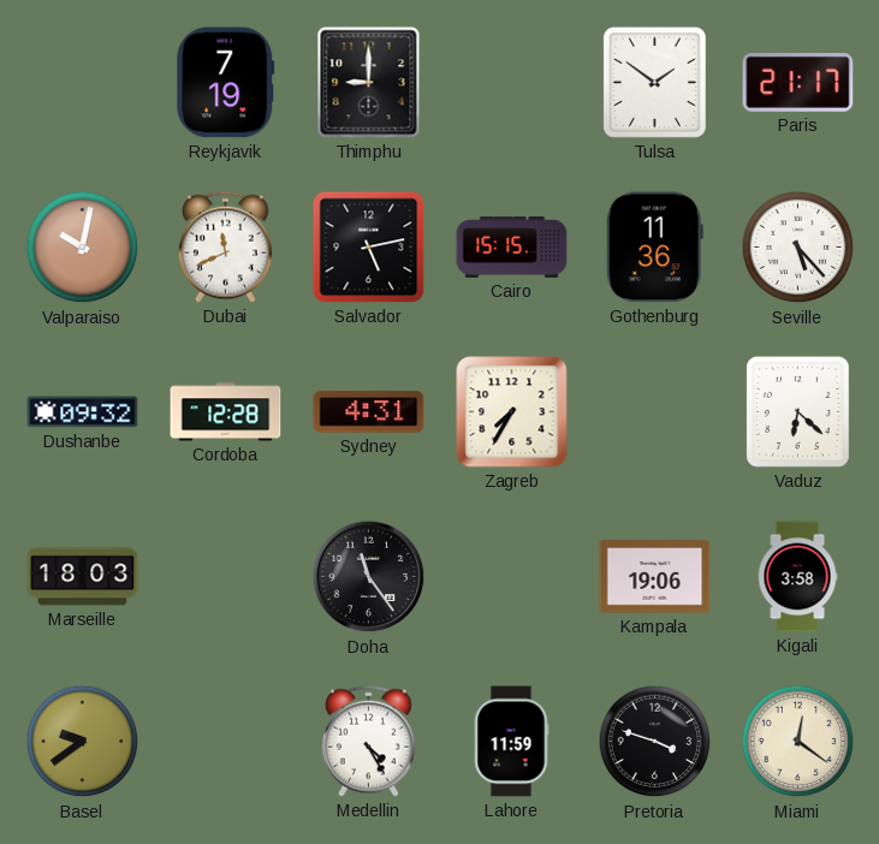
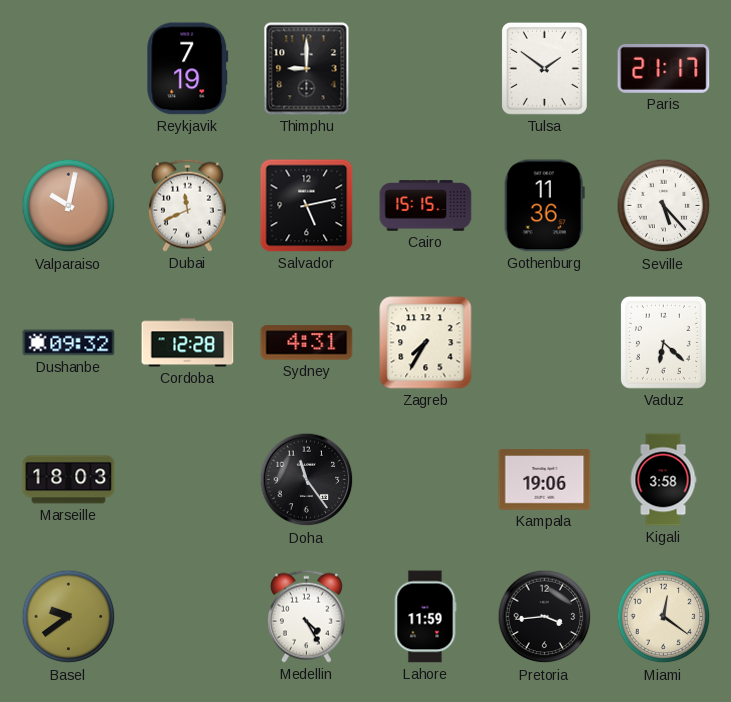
Pretoria: 3:48 -> 3:44 (545, 617)
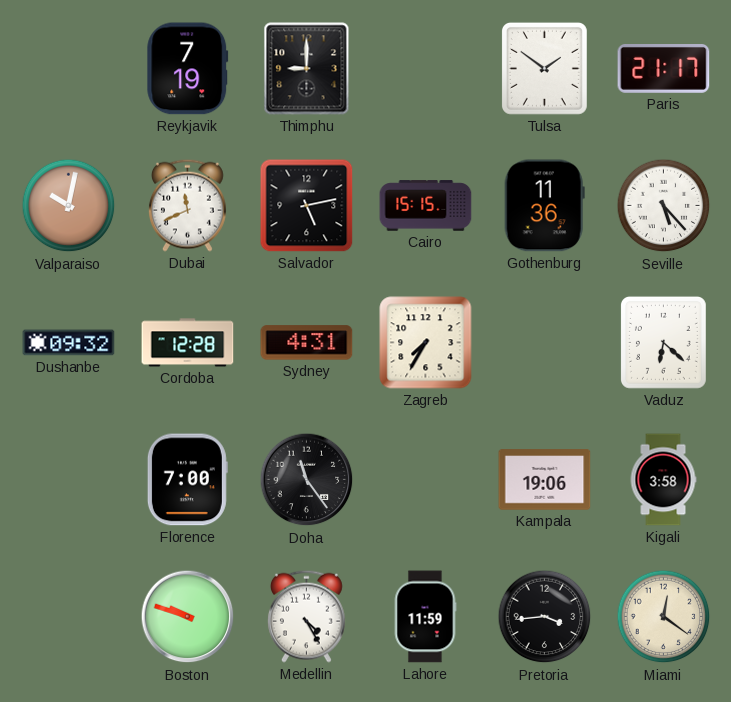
Marseille: 18:03 -> none (69, 480)
Florence: none -> 7:00 (187, 480)
Basel: 9:39 -> none (69, 617)
Boston: none -> 9:48 (188, 617)
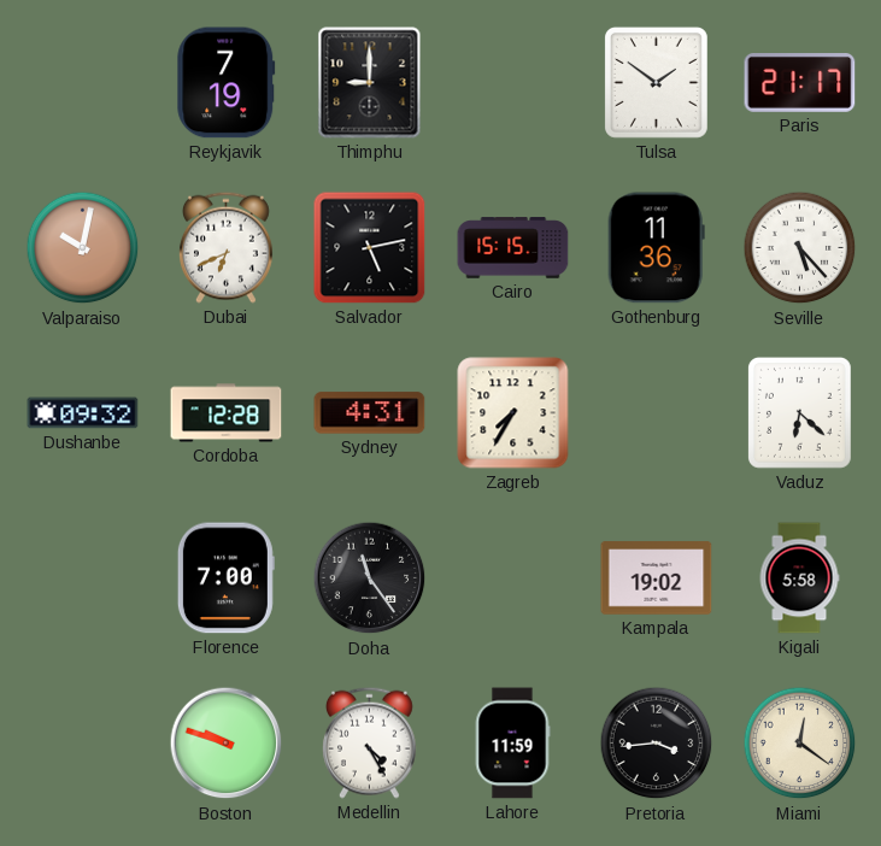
Dubai: 11:41 -> 6:41 (225, 247)
Kampala: 19:06 -> 19:02 (657, 578)
Kigali: 3:58 -> 5:58 (799, 578)
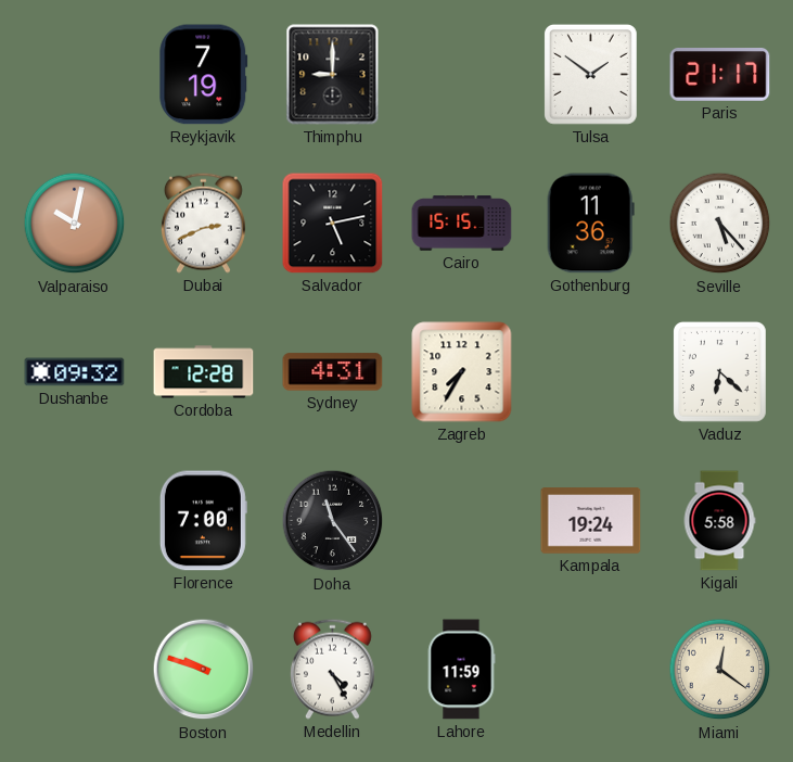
Dubai: 6:41 -> 2:41 (203, 223)
Kampala: 19:02 -> 19:24 (591, 521)
Pretoria: 3:44 -> none (657, 744)
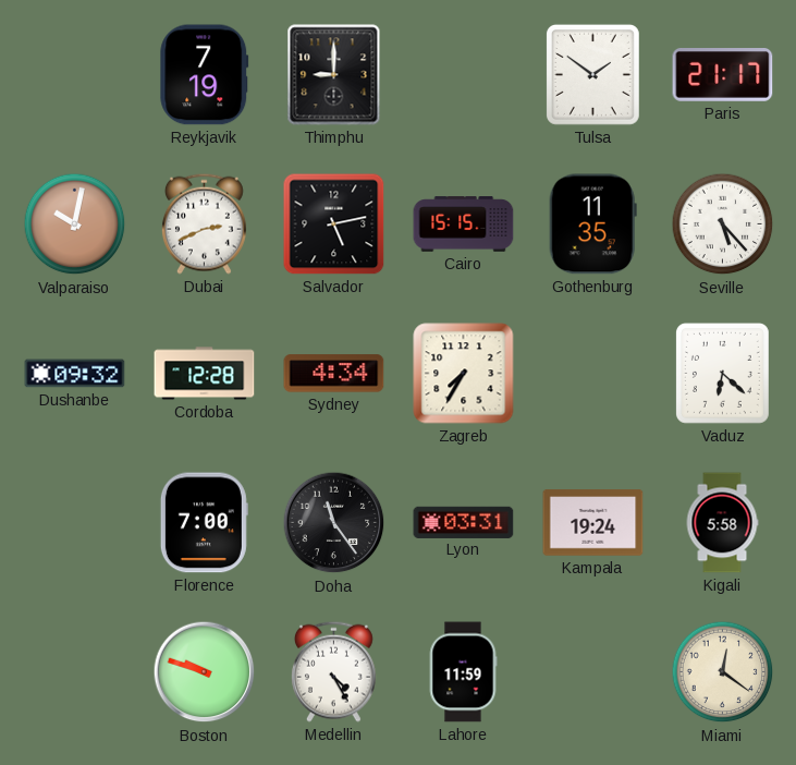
Gothenburg: 11:36 -> 11:35 (592, 224)
Sydney: 4:31 -> 4:34 (334, 374)
Lyon: none -> 03:31 (464, 522)
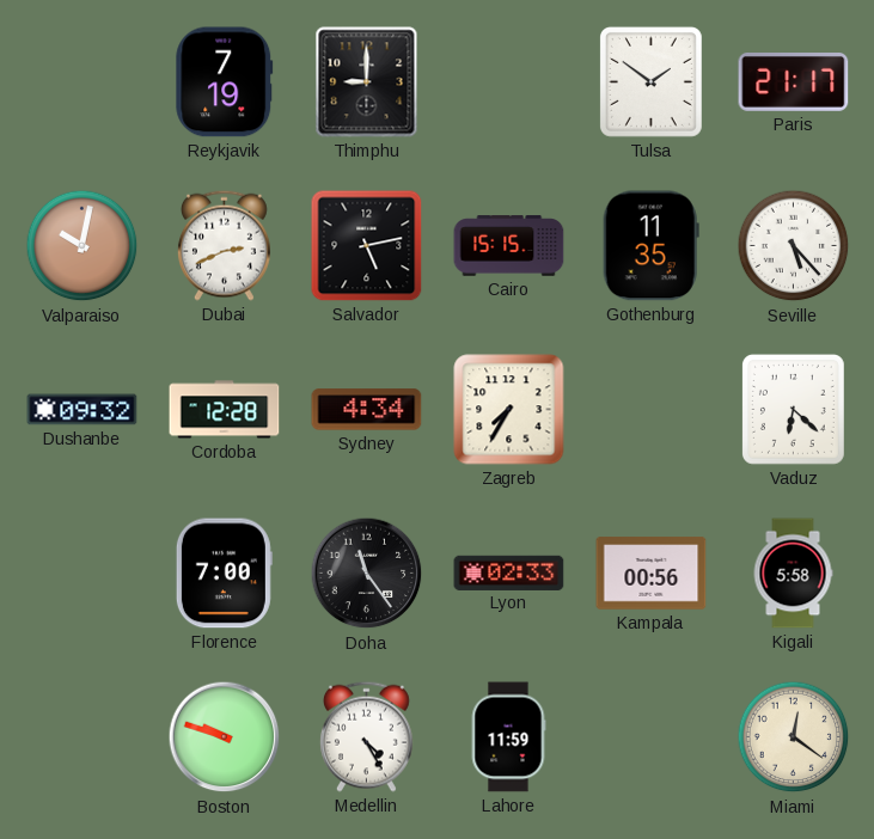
Lyon: 03:31 -> 02:33 (509, 572)
Kampala: 19:24 -> 00:56 (652, 574)
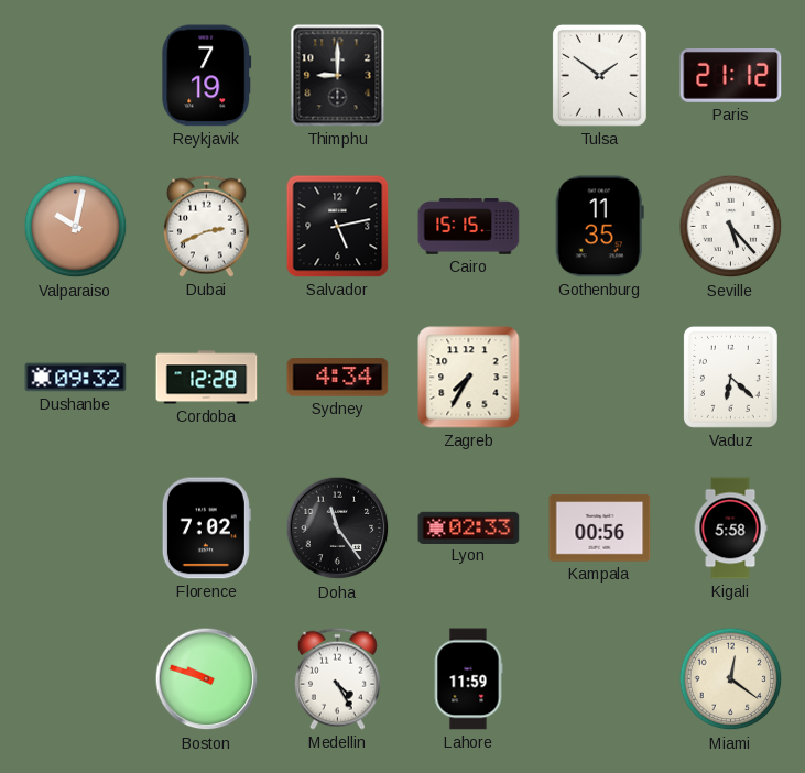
Paris: 21:17 -> 21:12 (731, 76)
Florence: 7:00 -> 7:02 (206, 529)
